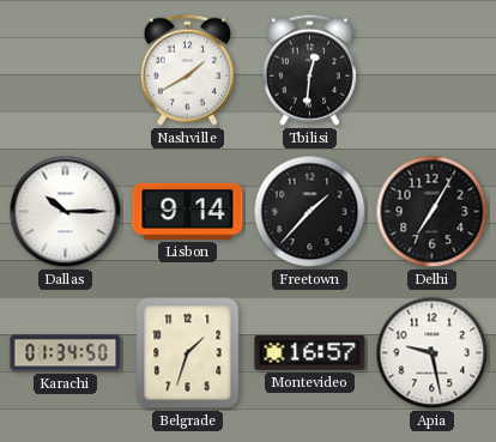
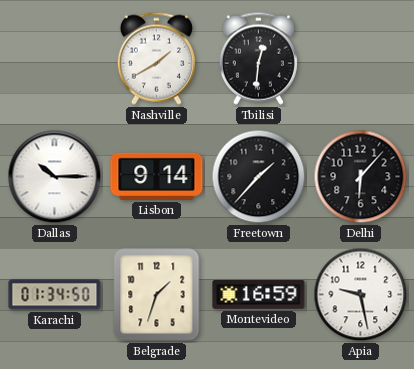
Delhi: 7:05 -> 6:07 (361, 177)
Montevideo: 16:57 -> 16:59 (259, 295)
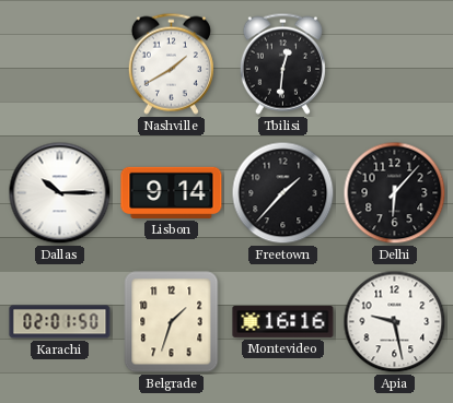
Karachi: 01:34 -> 02:01 (60, 322)
Montevideo: 16:59 -> 16:16 (283, 322)
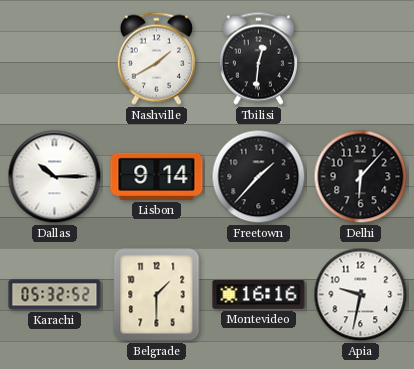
Karachi: 02:01 -> 05:32 (55, 295)
Belgrade: 1:33 -> 1:30 (157, 295)
Apia: 9:28 -> 9:32 (361, 295)
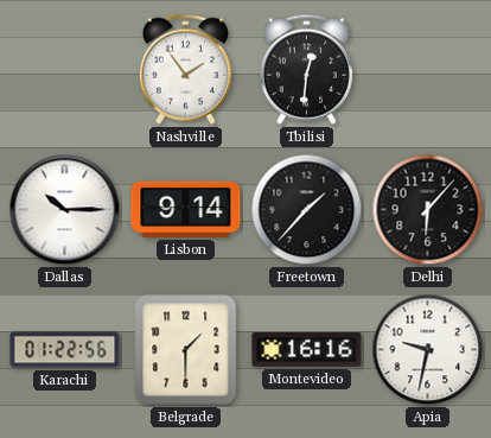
Nashville: 1:40 -> 1:54 (185, 69)
Karachi: 05:32 -> 01:22 (65, 350)
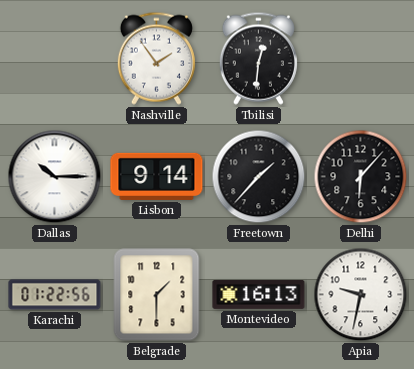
Montevideo: 16:16 -> 16:13 (259, 295)
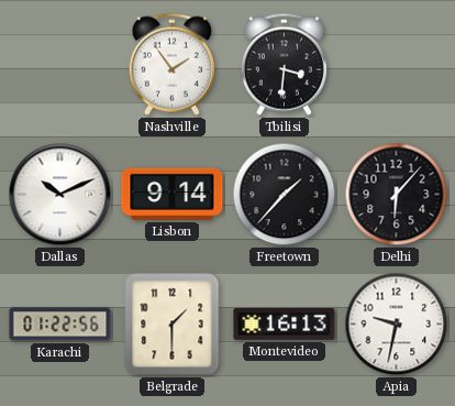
Tbilisi: 12:31 -> 3:31 (284, 64)
Dallas: 10:15 -> 10:11 (60, 195)
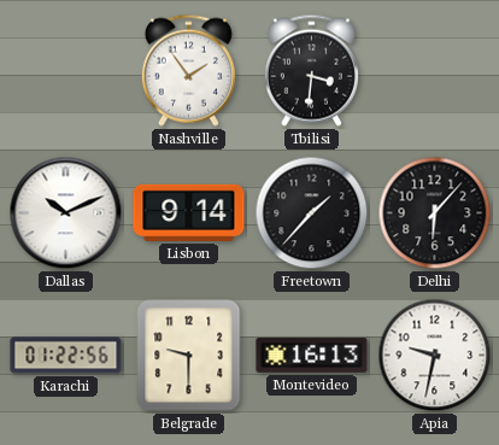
Belgrade: 1:30 -> 9:30 (189, 356)
